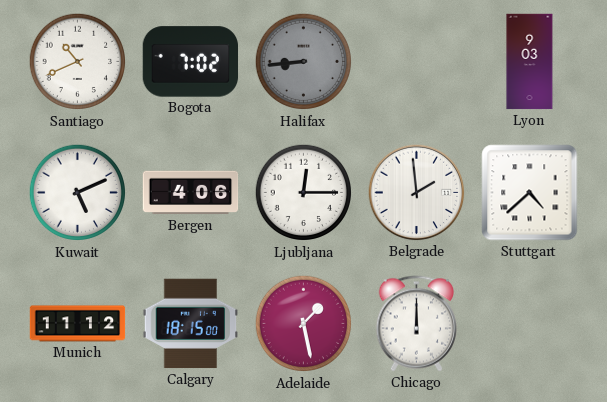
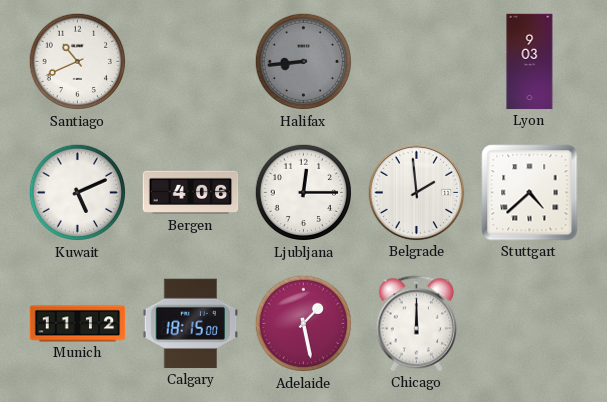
Bogota: 7:02 -> none (191, 62)
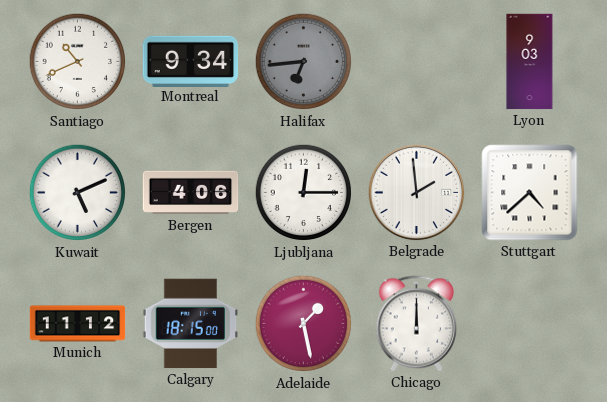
Montreal: none -> 9:34 (191, 61)
Halifax: 8:44 -> 6:44 (304, 62)
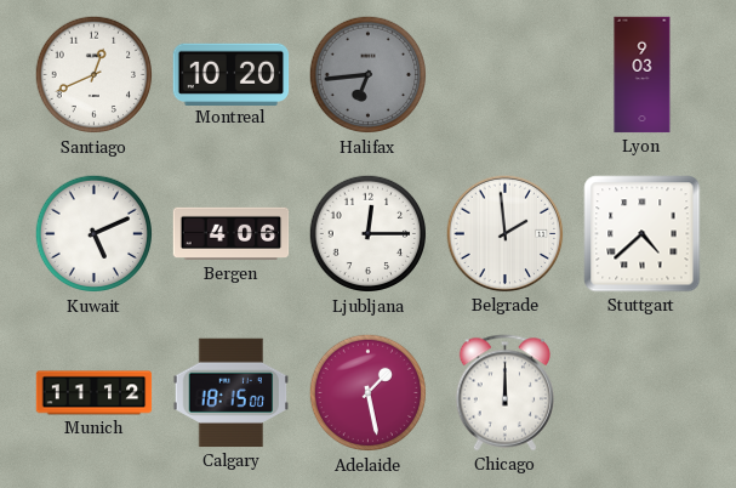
Santiago: 10:41 -> 12:41 (95, 75)
Montreal: 9:34 -> 10:20 (232, 74)
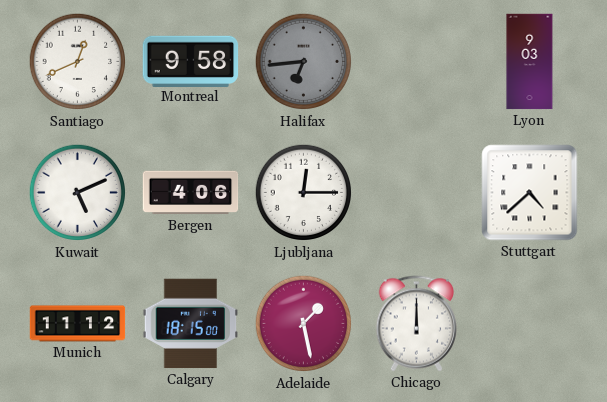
Montreal: 10:20 -> 9:58 (191, 61)
Belgrade: 1:59 -> none (506, 234)
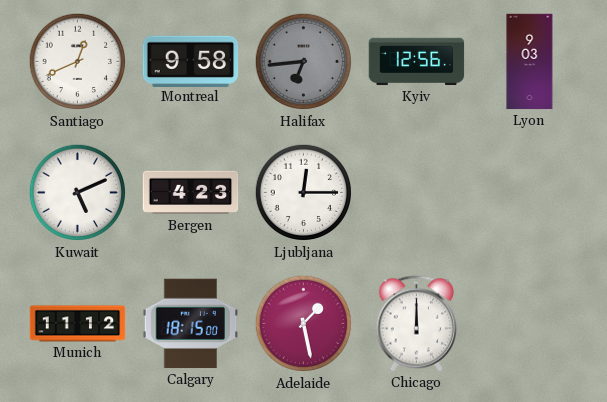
Kyiv: none -> 12:56 (417, 62)
Bergen: 4:06 -> 4:23 (191, 193)
Stuttgart: 4:38 -> none (530, 193)
